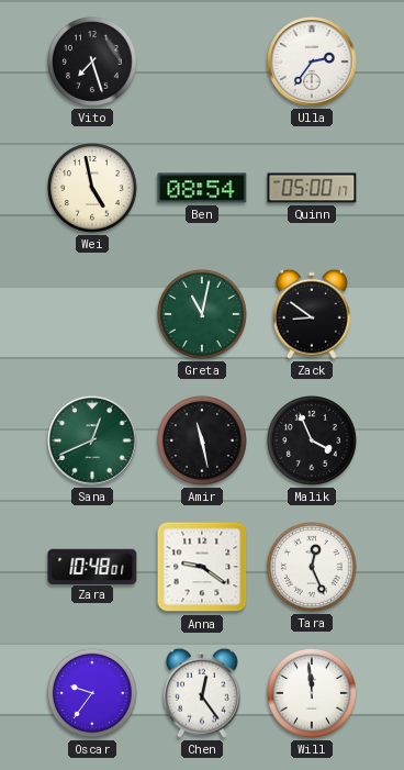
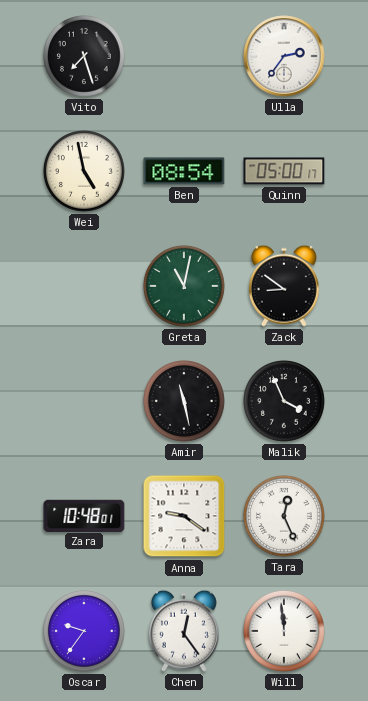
Sana: 12:41 -> none (92, 440)
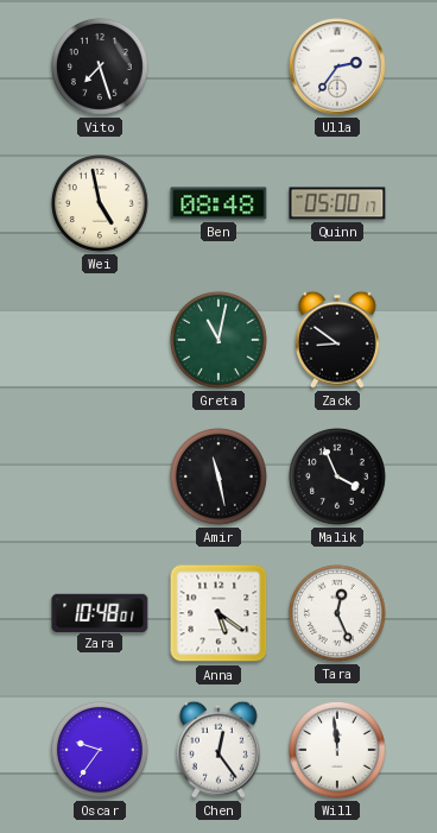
Ben: 08:54 -> 08:48 (218, 203)
Anna: 9:21 -> 5:21 (218, 613)
